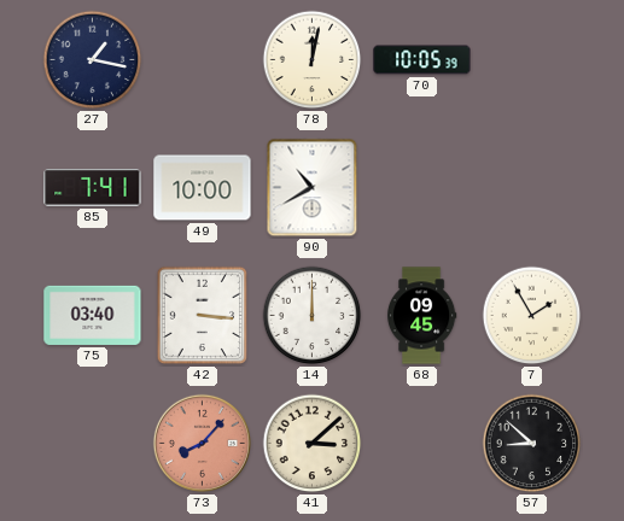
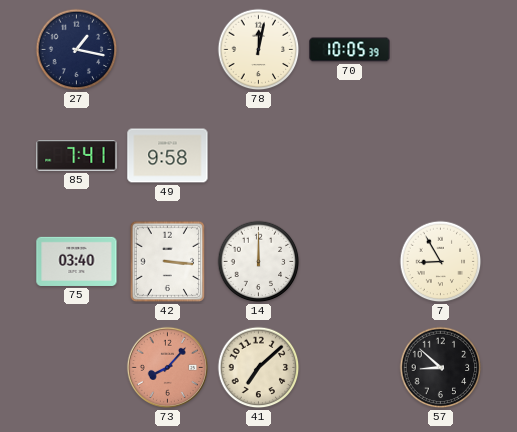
49: 10:00 -> 9:58 (168, 156)
90: 10:40 -> none (313, 188)
68: 09:45 -> none (421, 316)
7: 1:55 -> 8:55 (441, 262)
41: 3:08 -> 7:08 (259, 368)
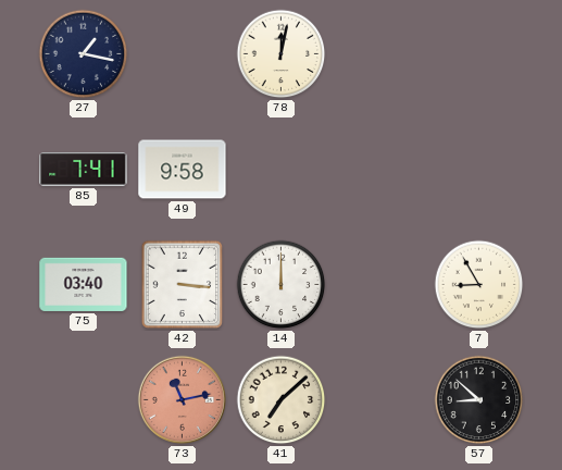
70: 10:05 -> none (350, 50)
73: 8:07 -> 11:13 (182, 399)
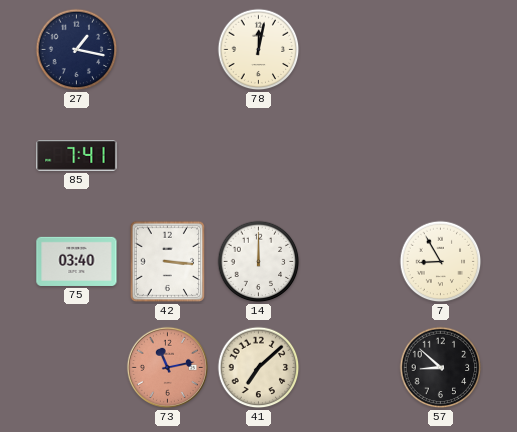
49: 9:58 -> none (183, 170)
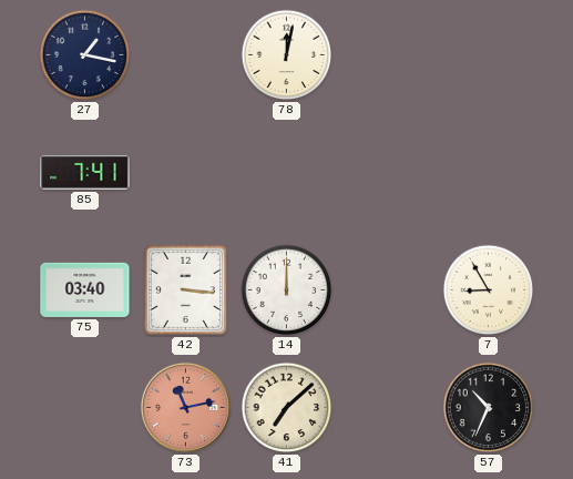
57: 8:52 -> 10:34 (489, 408)
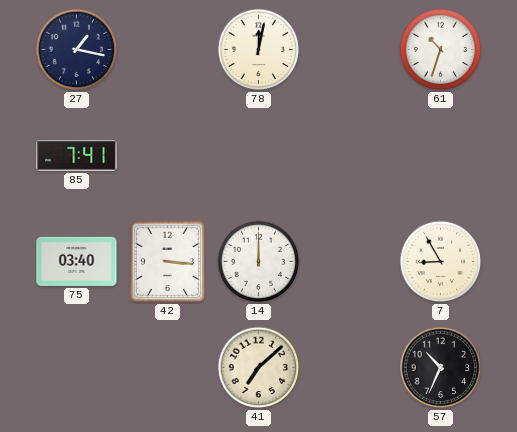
61: none -> 10:33 (441, 50)
73: 11:13 -> none (185, 407)
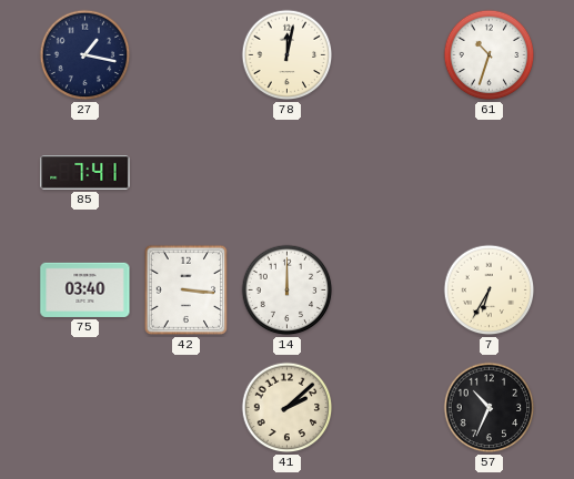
7: 8:55 -> 6:35 (490, 291)
41: 7:08 -> 2:08 (288, 408)
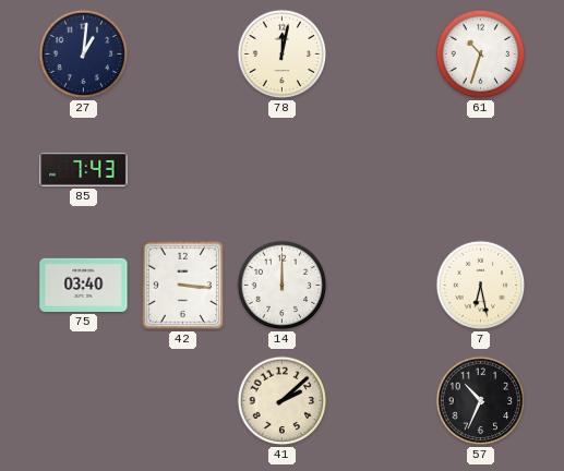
27: 1:17 -> 1:01 (84, 55)
85: 7:41 -> 7:43 (84, 170)
7: 6:35 -> 6:28 (481, 286)
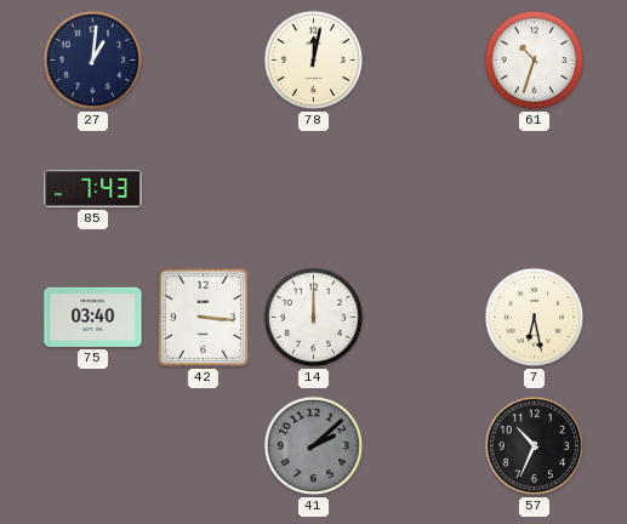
41 dial: cream -> grey (314, 446)
